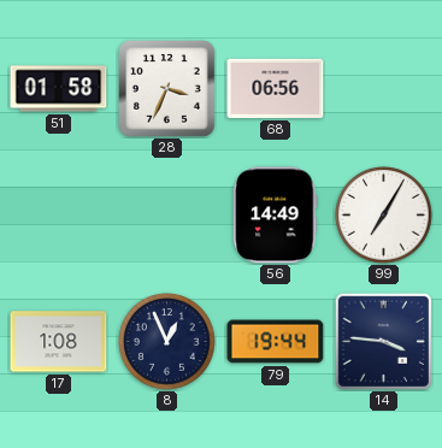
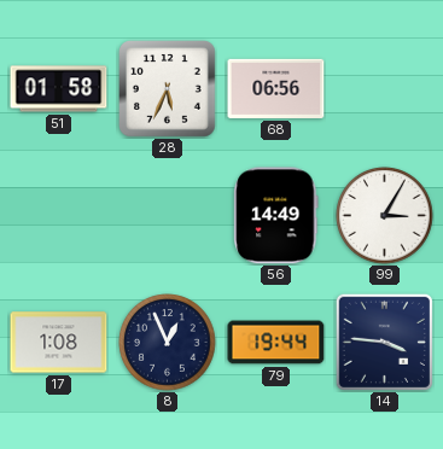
28: 3:34 -> 5:34 (168, 89)
99: 7:05 -> 3:05 (385, 216)
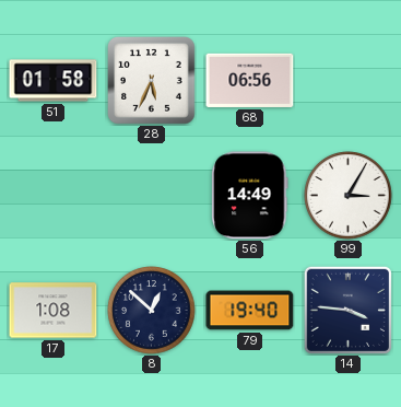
8: 12:56 -> 12:52 (152, 311)
79: 19:44 -> 19:40 (250, 311)
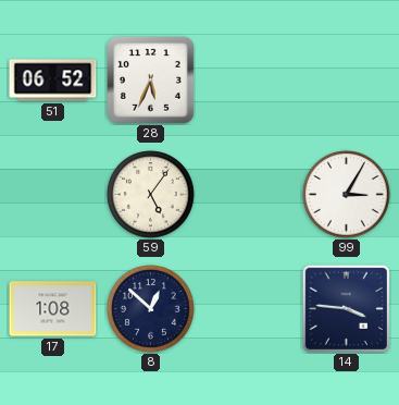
51: 01:58 -> 06:52 (53, 81)
68: 06:56 -> none (250, 80)
59: none -> 5:06 (151, 195)
56: 14:49 -> none (250, 196)
79: 19:40 -> none (250, 311)
